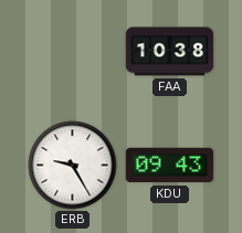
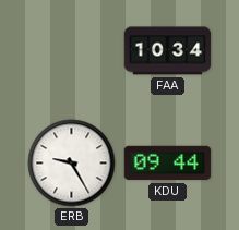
FAA: 10:38 -> 10:34 (168, 51)
KDU: 09:43 -> 09:44 (168, 164)
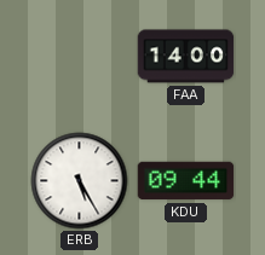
FAA: 10:34 -> 14:00 (186, 57)
ERB: 9:25 -> 5:25 (80, 181)
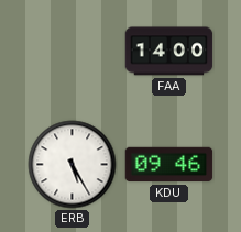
KDU: 09:44 -> 09:46 (169, 165)
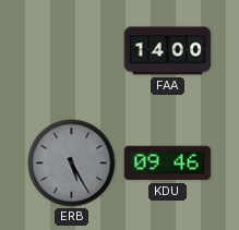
ERB dial: white -> grey (72, 164)
